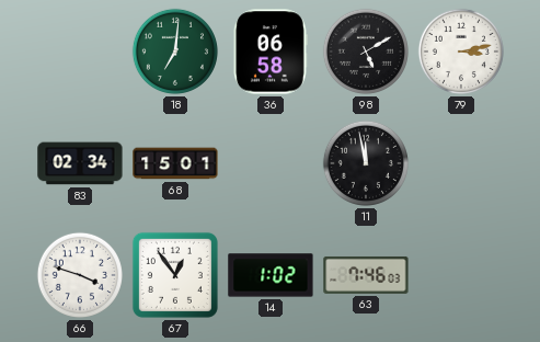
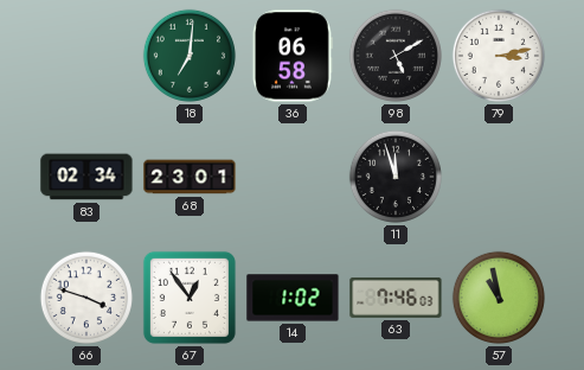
68: 15:01 -> 23:01 (190, 177)
11: 11:58 -> 11:57 (396, 177)
57: none -> 10:58 (499, 298)
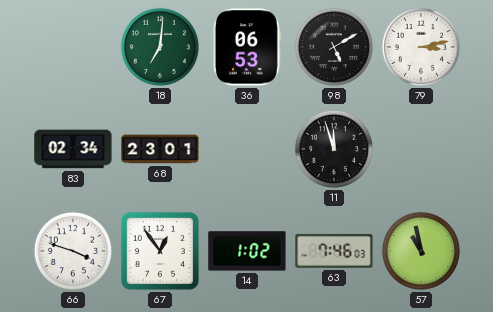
36: 06:58 -> 06:53 (247, 47)
